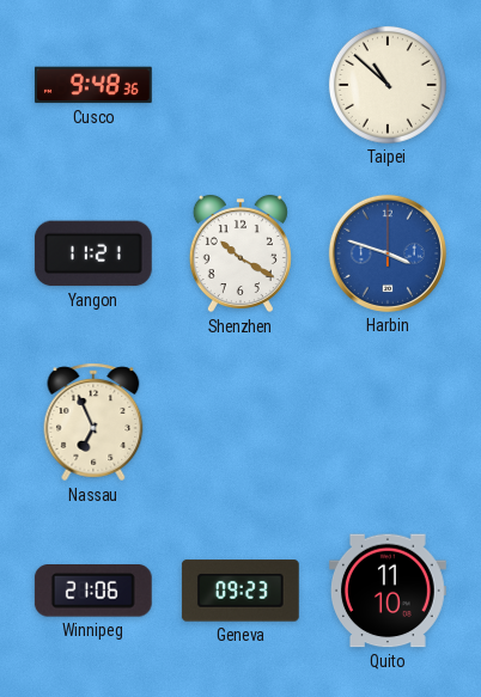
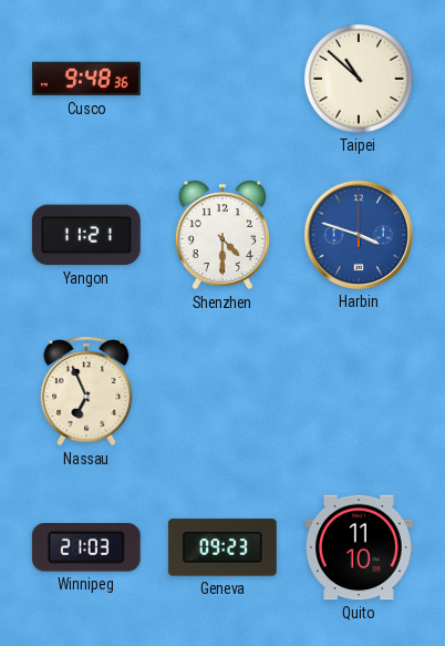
Shenzhen: 10:20 -> 4:30 (222, 235)
Winnipeg: 21:06 -> 21:03 (86, 547)
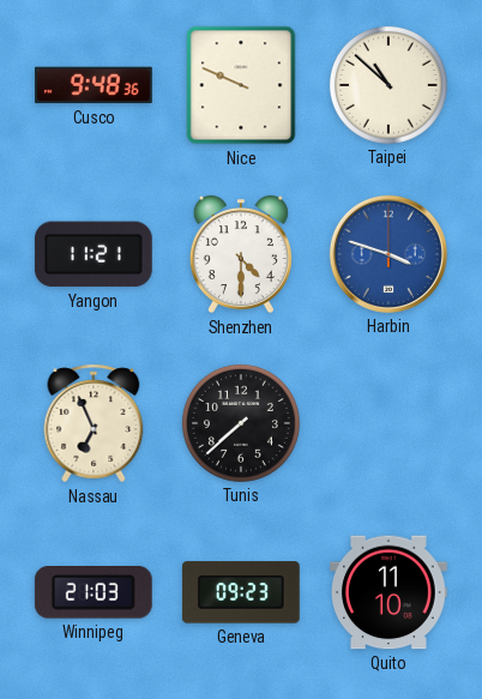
Nice: none -> 9:49 (241, 85)
Tunis: none -> 7:38 (241, 423)
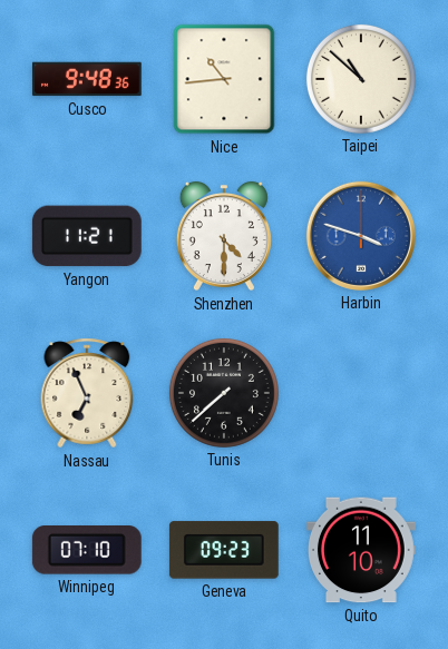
Nice: 9:49 -> 10:44 (224, 79)
Winnipeg: 21:03 -> 07:10 (87, 550)
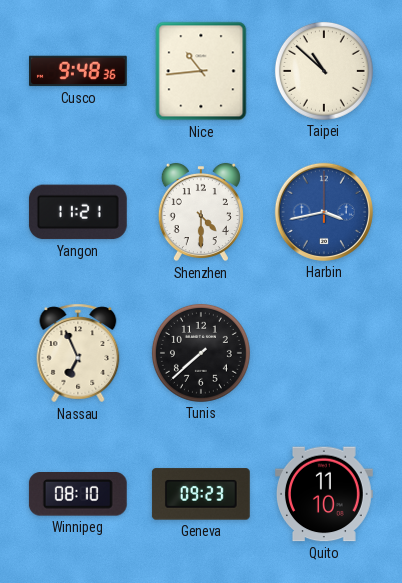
Harbin: 3:48 -> 3:43 (324, 212)
Winnipeg: 07:10 -> 08:10 (78, 494)
